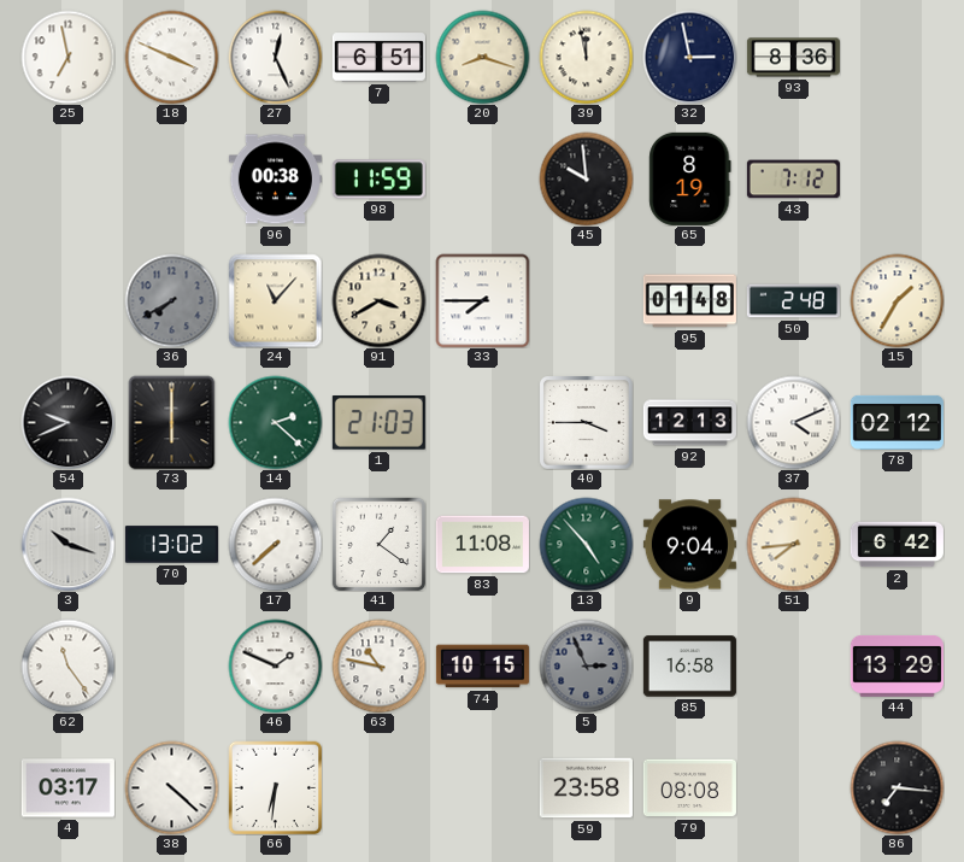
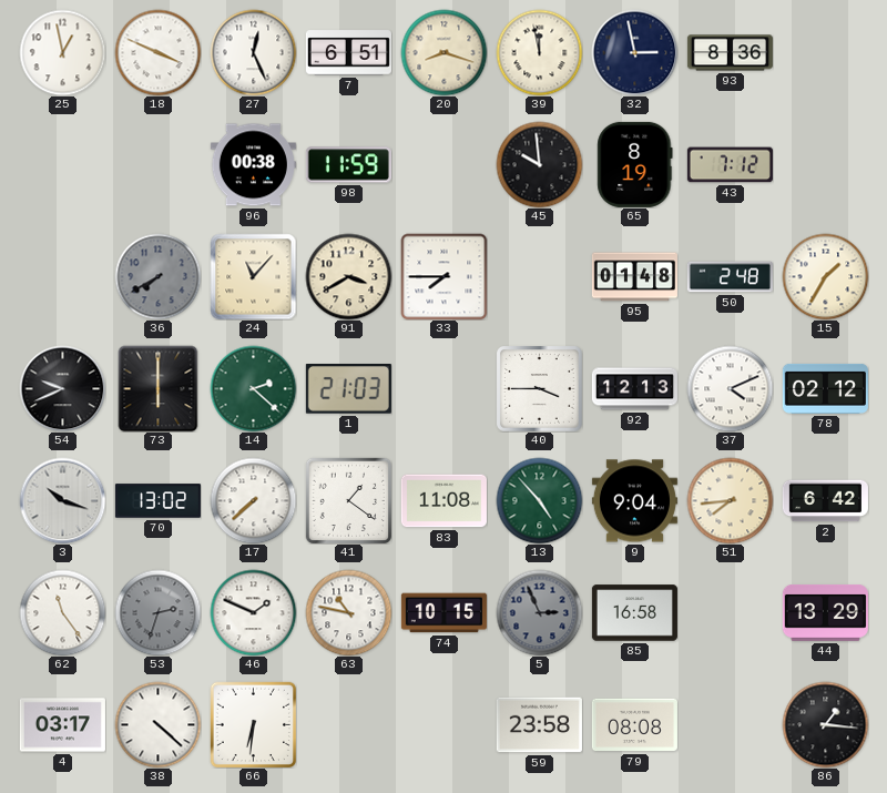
25: 6:58 -> 12:58 (62, 52)
53: none -> 2:33 (157, 612)
86: 7:16 -> 1:16 (825, 724)
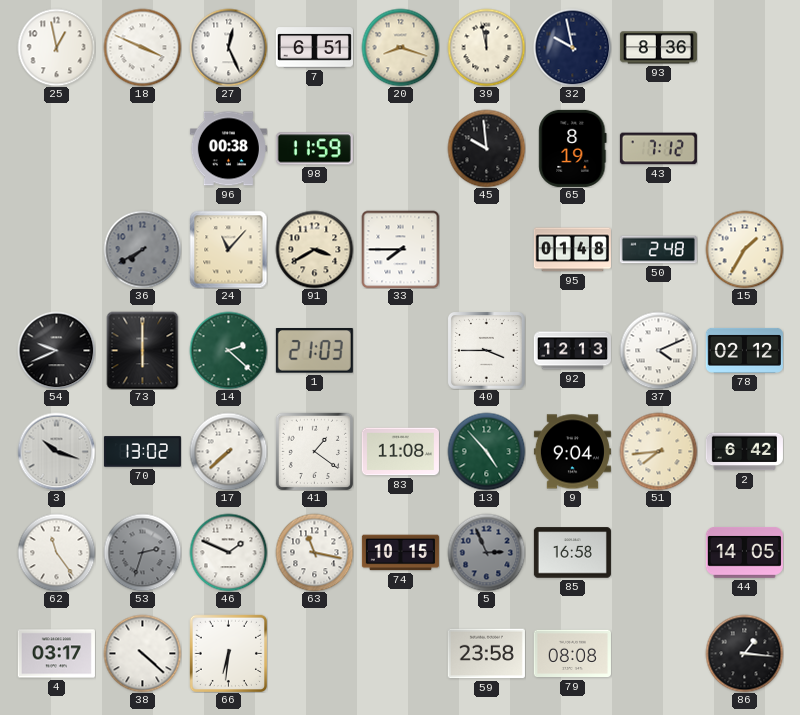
32: 2:58 -> 9:58 (572, 47)
63: 10:47 -> 11:17 (314, 552)
44: 13:29 -> 14:05 (744, 553)
